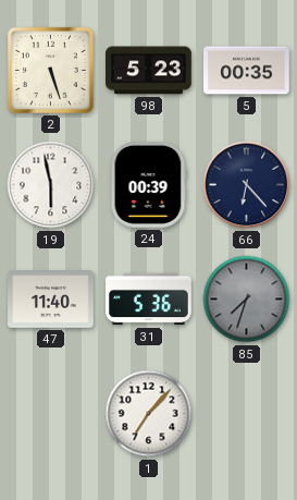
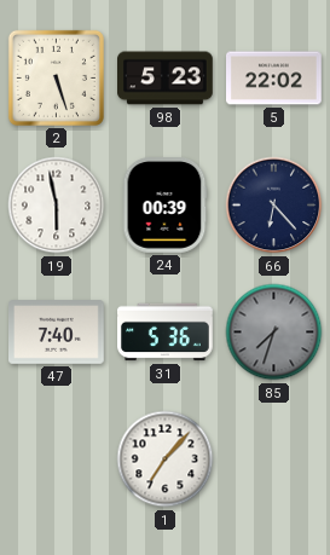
5: 00:35 -> 22:02 (274, 79)
47: 11:40 -> 7:40 (57, 333)
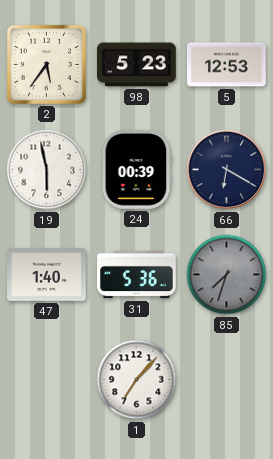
2: 5:27 -> 5:36 (46, 64)
5: 22:02 -> 12:53 (227, 65)
66: 6:23 -> 6:20 (227, 170)
47: 7:40 -> 1:40 (47, 275)
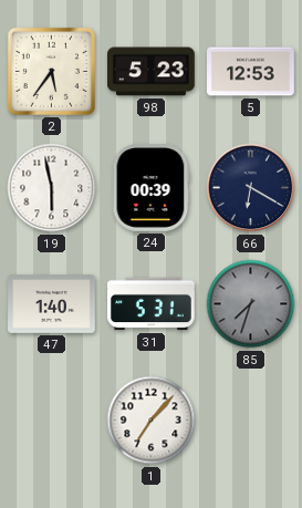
31: 5:36 -> 5:31 (152, 304)
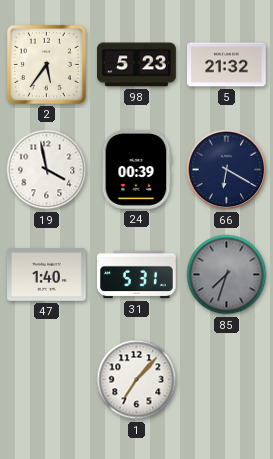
5: 12:53 -> 21:32 (227, 65)
19: 5:58 -> 3:58 (47, 170)
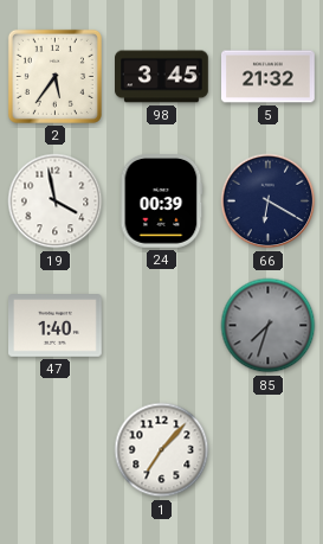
98: 5:23 -> 3:45 (162, 77)
31: 5:31 -> none (137, 275)
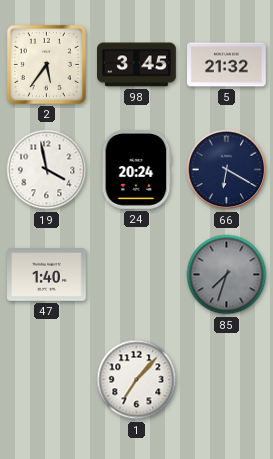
24: 00:39 -> 20:24 (136, 170)
